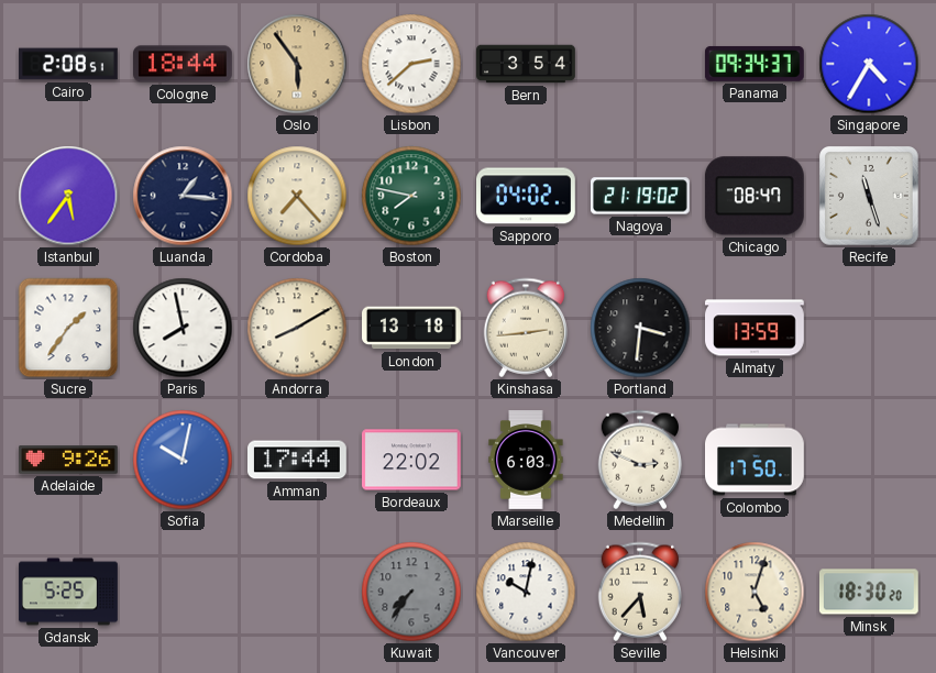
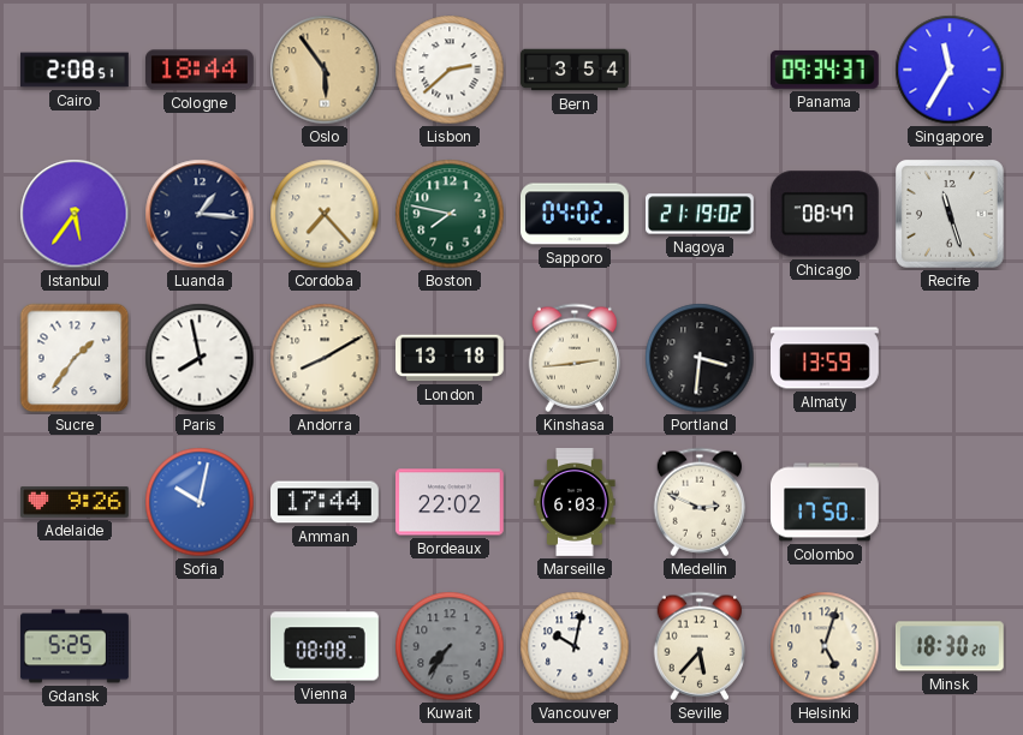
Singapore: 4:35 -> 11:35 (950, 70)
Vienna: none -> 08:08 (326, 646)
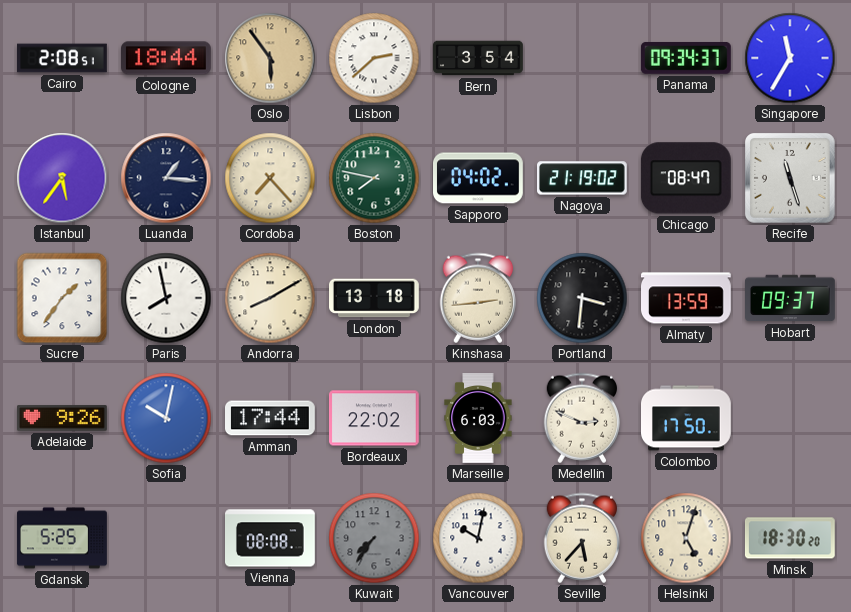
Hobart: none -> 09:37 (791, 298)
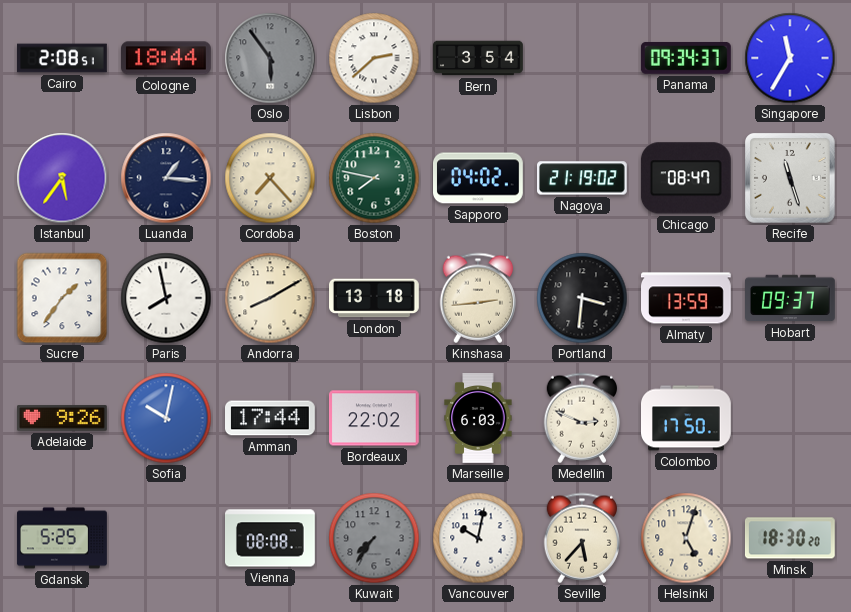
Oslo dial: champagne -> grey (270, 58)
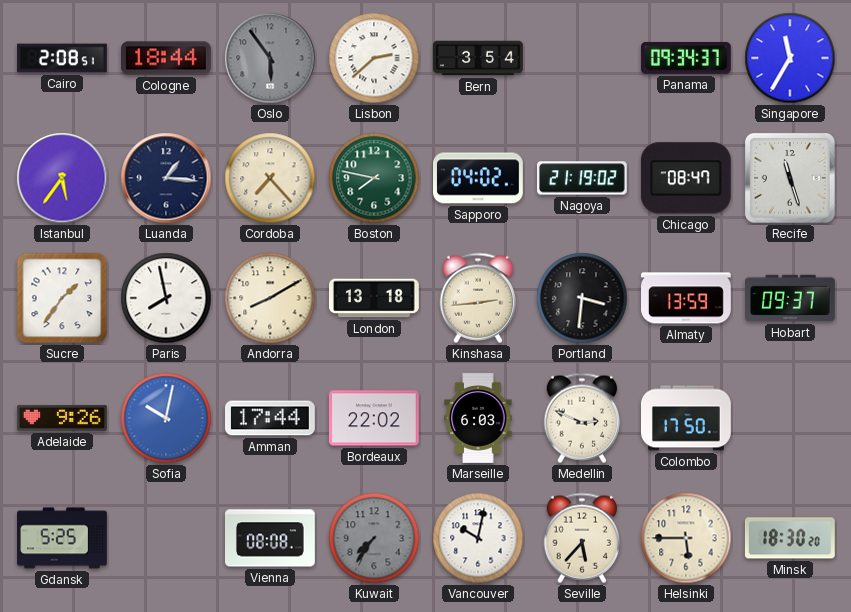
Helsinki: 5:03 -> 5:45 (686, 538)
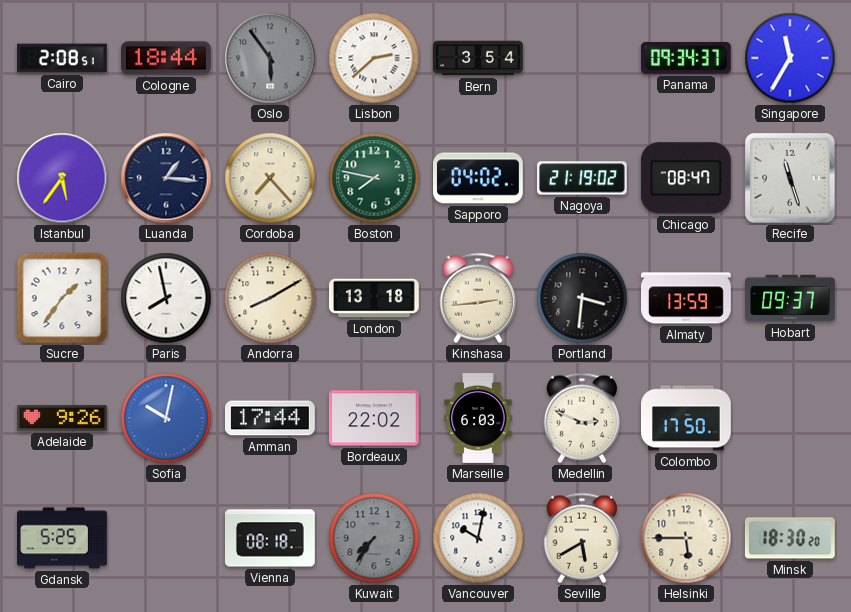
Vienna: 08:08 -> 08:18 (271, 538)
Seville: 5:37 -> 5:40 (582, 538)
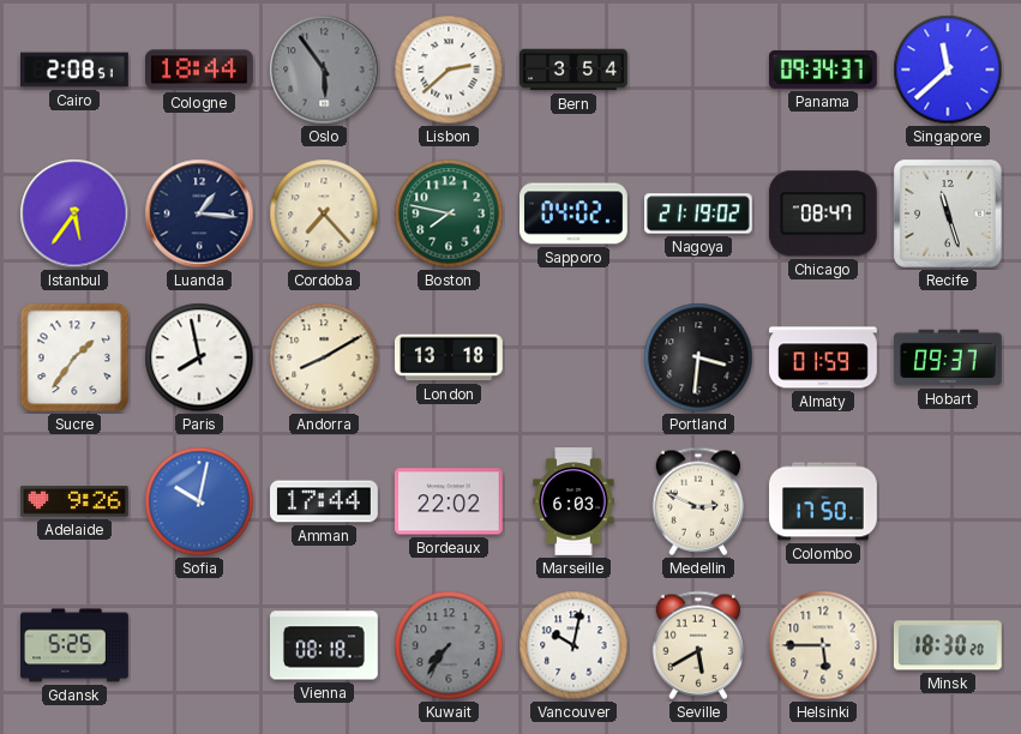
Singapore: 11:35 -> 11:38 (948, 70)
Kinshasa: 2:44 -> none (478, 298)
Almaty: 13:59 -> 01:59 (824, 357)
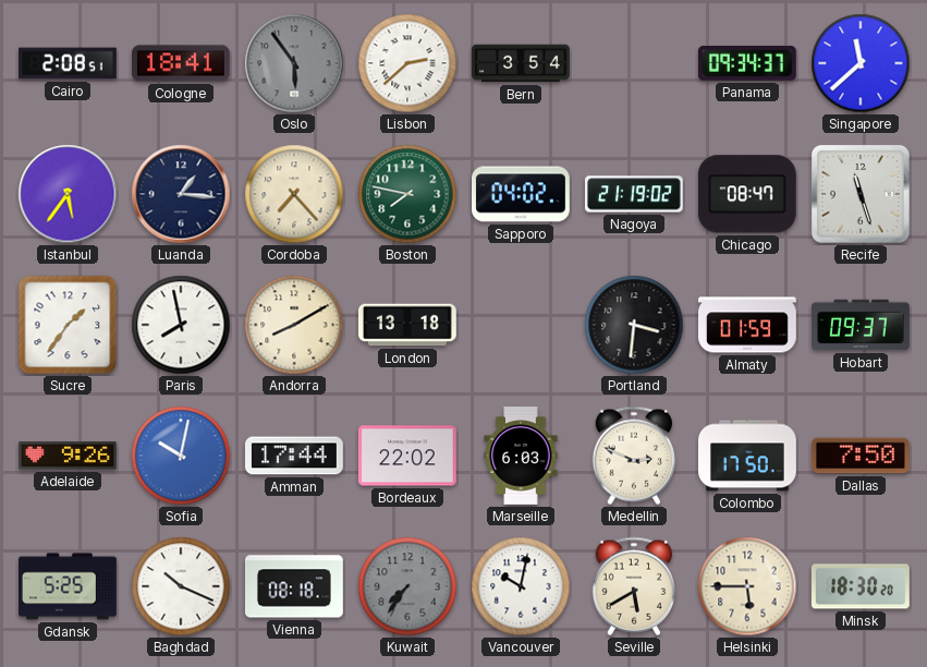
Cologne: 18:44 -> 18:41 (182, 63)
Dallas: none -> 7:50 (862, 456)
Baghdad: none -> 10:19 (181, 586)
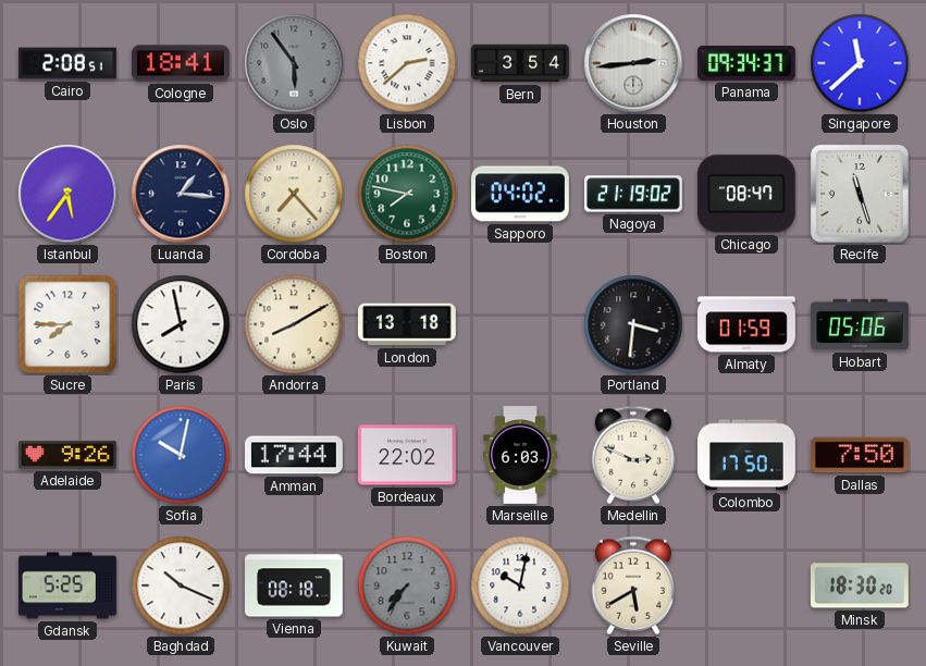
Houston: none -> 2:44 (633, 63)
Sucre: 1:36 -> 7:45 (67, 324)
Hobart: 09:37 -> 05:06 (861, 324)
Helsinki: 5:45 -> none (747, 586)
